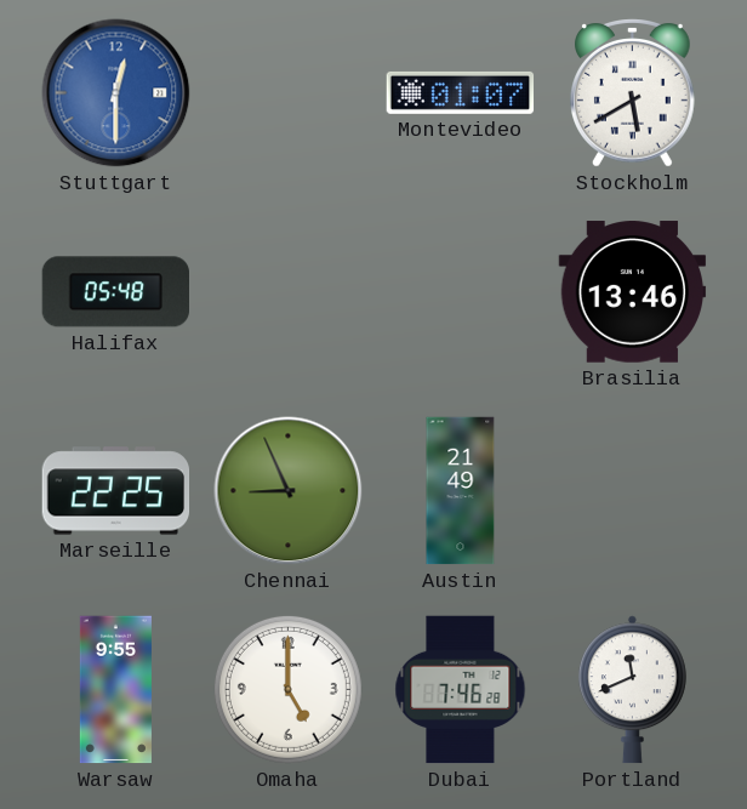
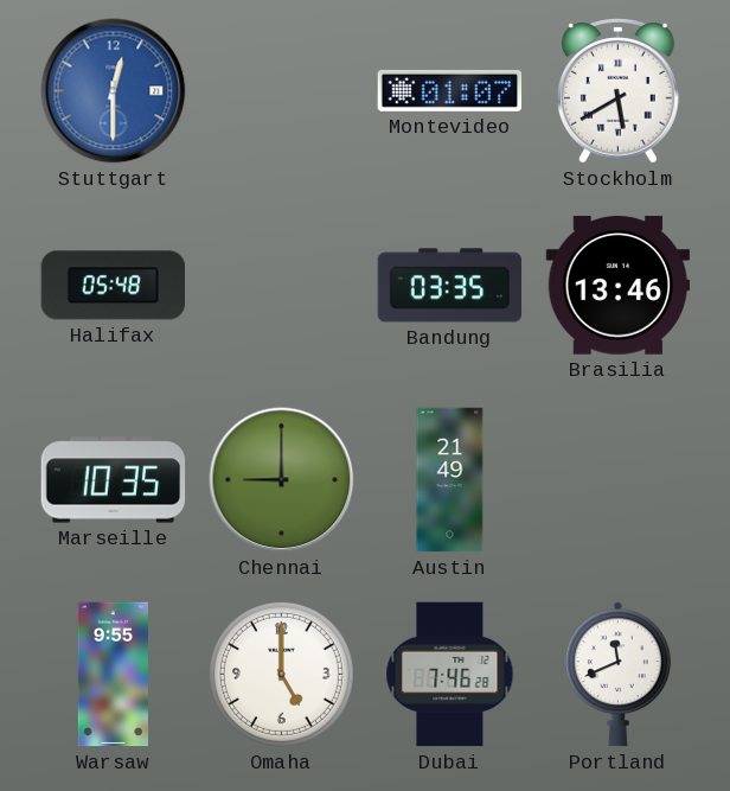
Bandung: none -> 03:35 (450, 286)
Marseille: 22:25 -> 10:35 (114, 480)
Chennai: 8:56 -> 9:00 (282, 480)
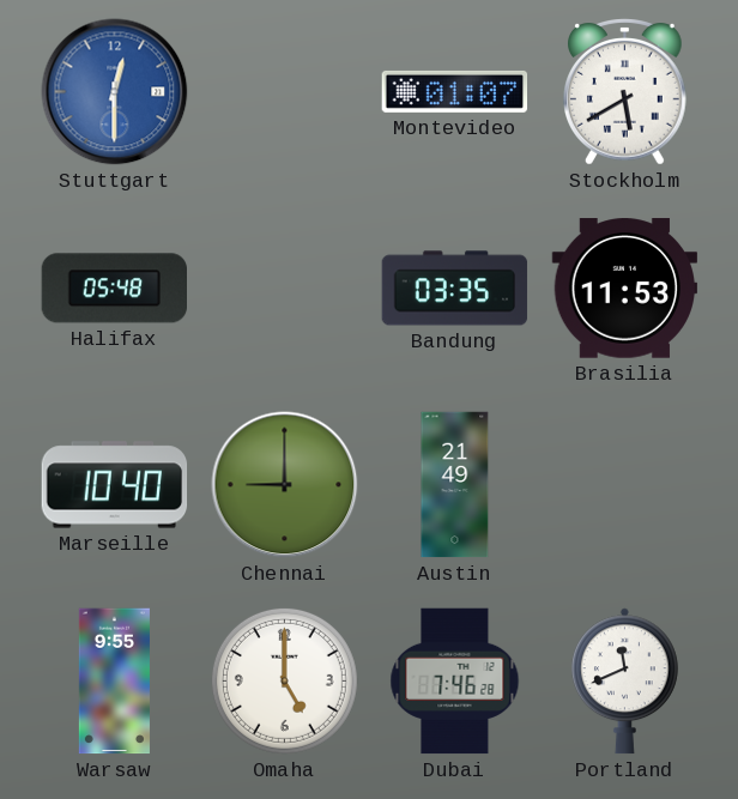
Brasilia: 13:46 -> 11:53 (625, 289)
Marseille: 10:35 -> 10:40 (115, 485)
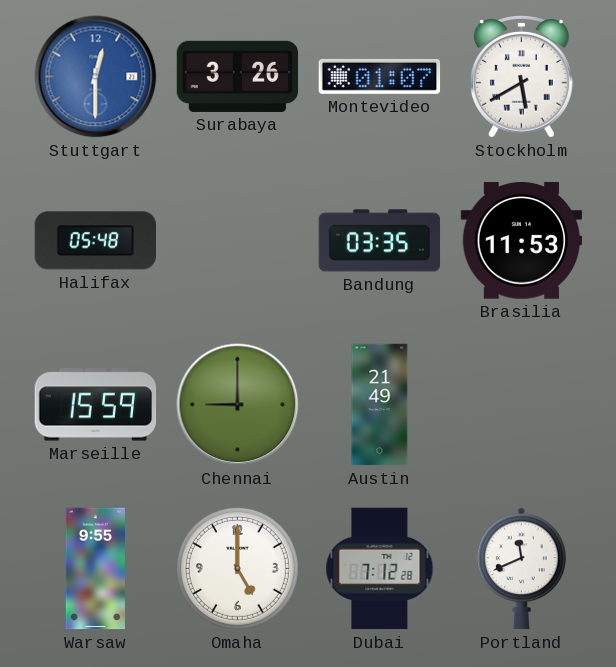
Surabaya: none -> 3:26 (238, 76)
Marseille: 10:40 -> 15:59 (96, 405)
Dubai: 7:46 -> 7:12 (380, 569)
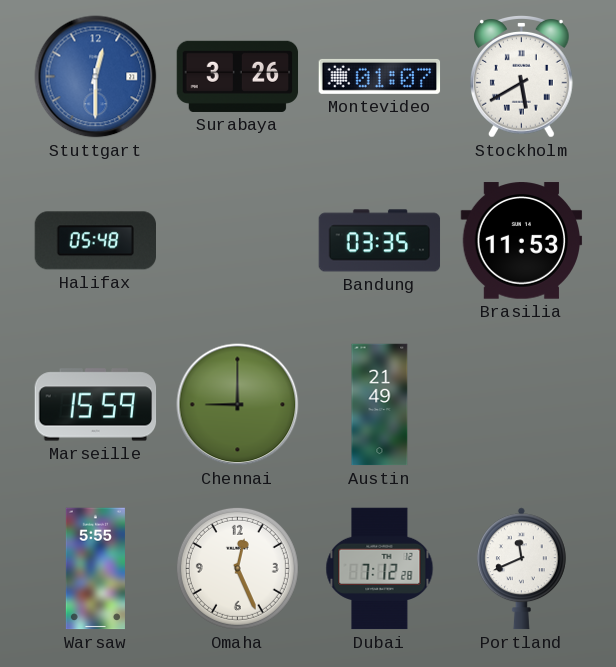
Warsaw: 9:55 -> 5:55 (95, 569)
Omaha: 5:00 -> 12:26 (237, 568)
